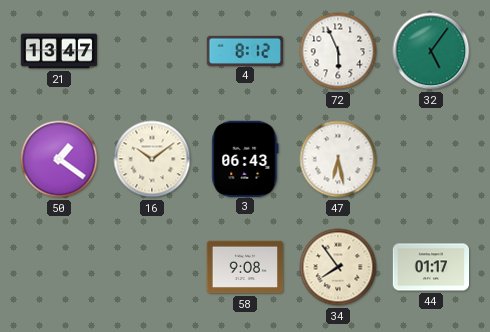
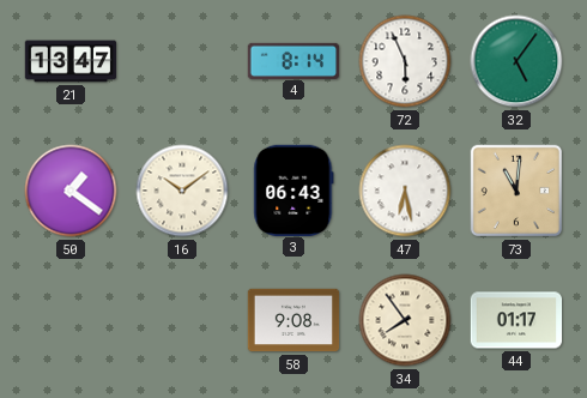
4: 8:12 -> 8:14 (293, 60)
73: none -> 11:01 (516, 191)
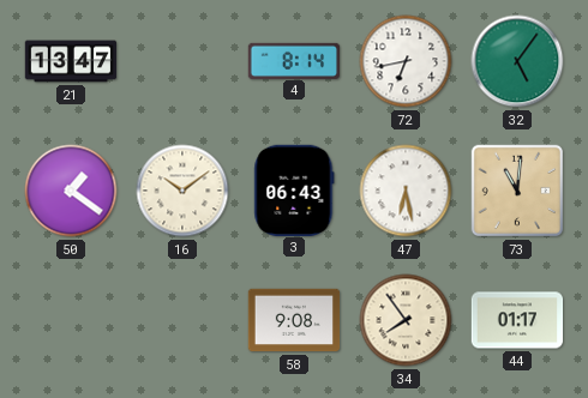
72: 5:56 -> 6:43 (406, 61)
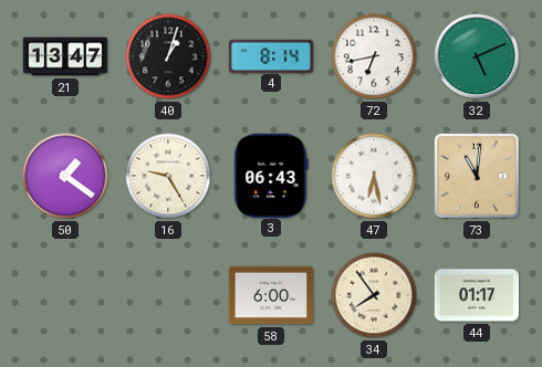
40: none -> 1:03 (168, 56)
32: 5:06 -> 5:11 (477, 56)
16: 10:09 -> 9:25 (168, 176)
58: 9:08 -> 6:00 (271, 295)
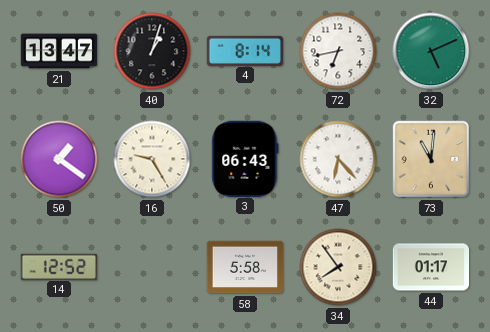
47: 6:28 -> 6:23 (338, 159)
14: none -> 12:52 (58, 266)
58: 6:00 -> 5:58 (245, 267)
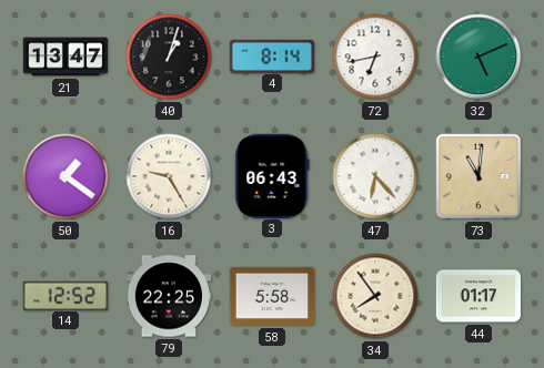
79: none -> 22:25 (169, 296)
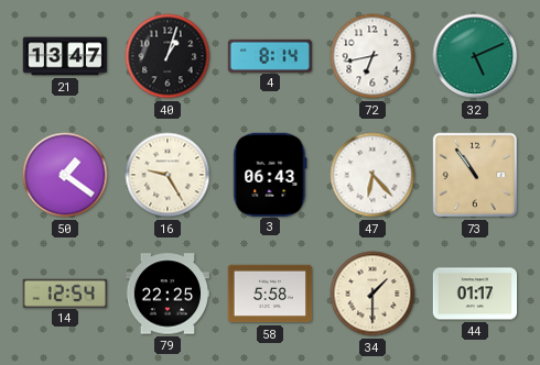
73: 11:01 -> 10:54 (475, 175)
14: 12:52 -> 12:54 (64, 292)
34: 7:54 -> 1:30 (372, 294)
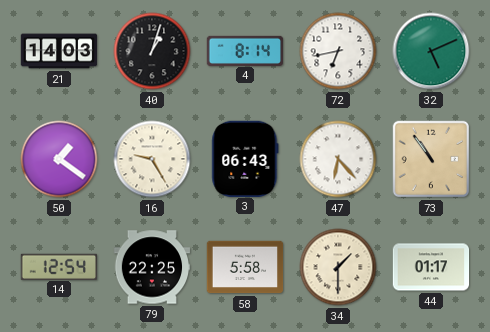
21: 13:47 -> 14:03 (59, 51)
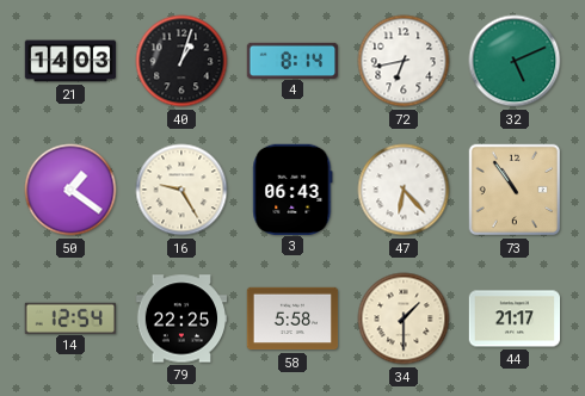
44: 01:17 -> 21:17 (515, 318)
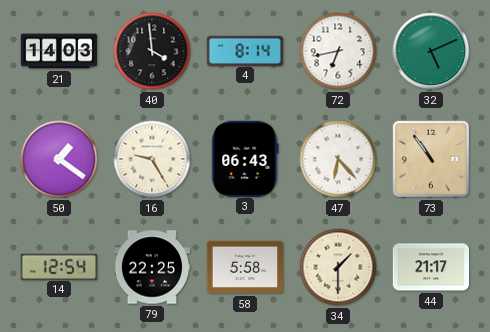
40: 1:03 -> 3:59 (152, 51)
